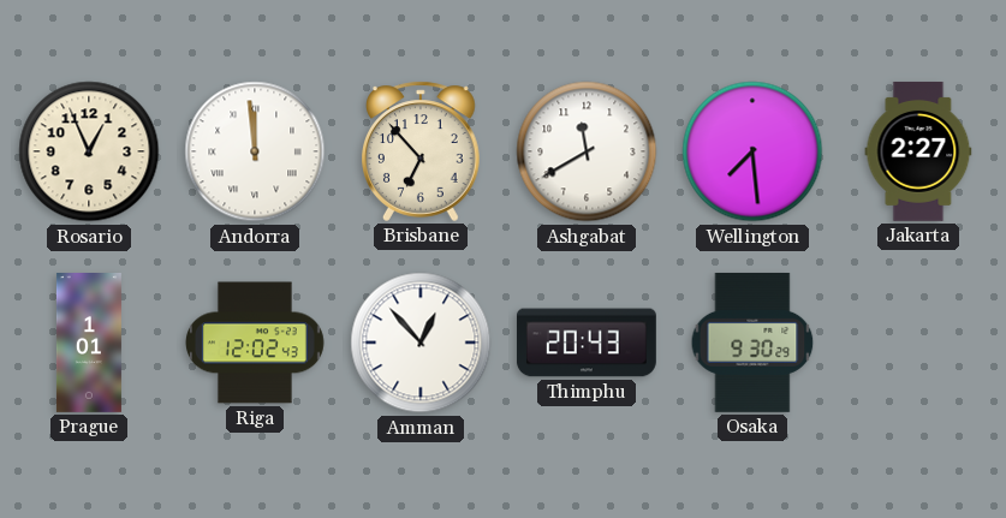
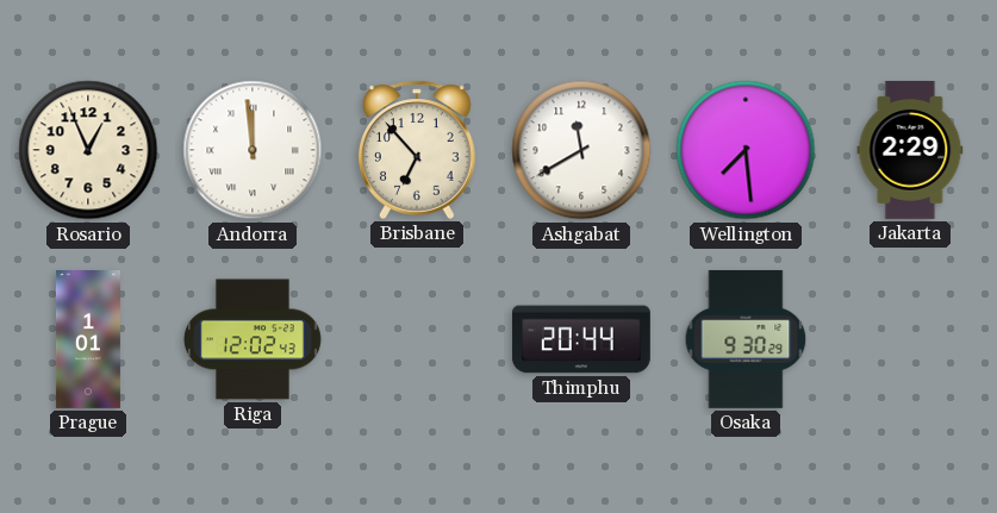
Jakarta: 2:27 -> 2:29 (910, 150)
Amman: 12:53 -> none (421, 343)
Thimphu: 20:43 -> 20:44 (581, 339)
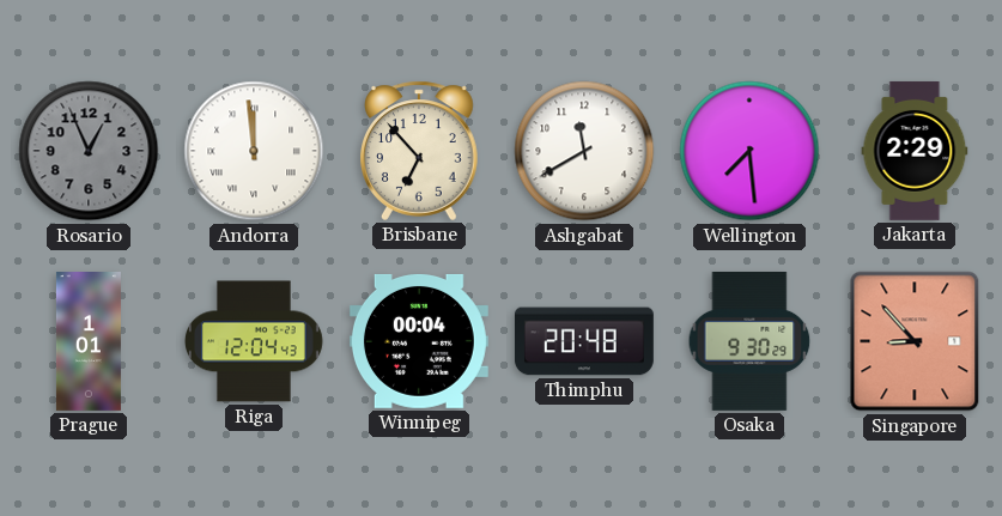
Rosario dial: cream -> grey (89, 151)
Riga: 12:02 -> 12:04 (254, 341)
Winnipeg: none -> 00:04 (419, 341)
Thimphu: 20:44 -> 20:48 (584, 341)
Singapore: none -> 8:53 (915, 341)
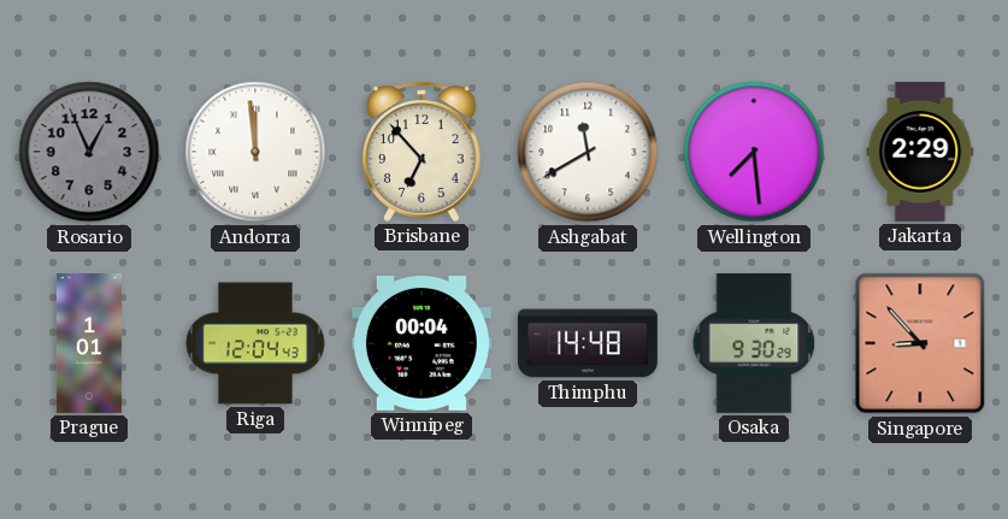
Thimphu: 20:48 -> 14:48 (588, 343)
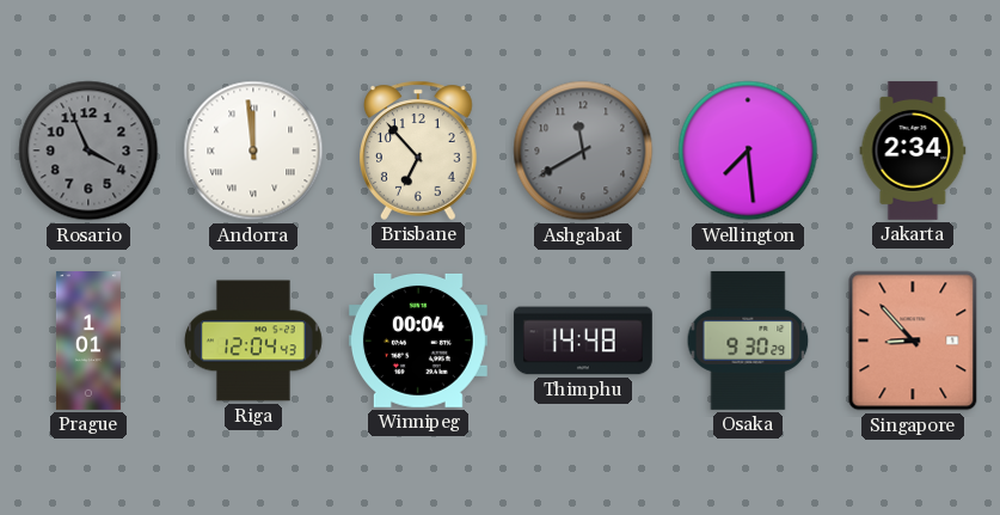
Rosario: 12:56 -> 3:56 (88, 151)
Ashgabat dial: white -> grey (583, 151)
Jakarta: 2:29 -> 2:34 (913, 151)
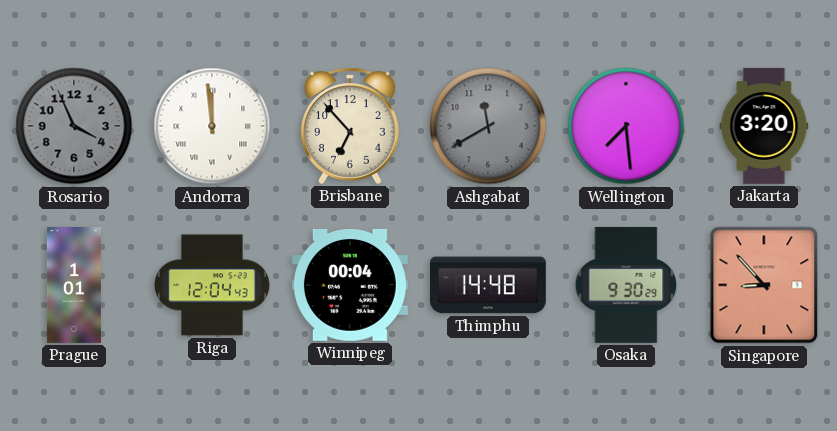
Jakarta: 2:34 -> 3:20 (764, 126)
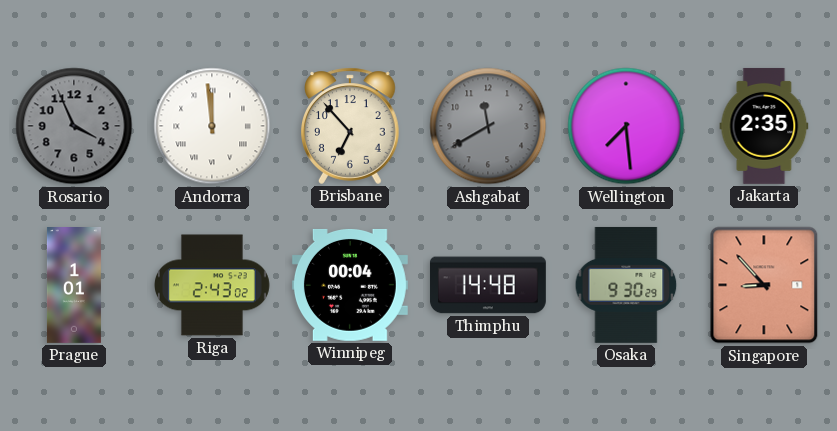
Jakarta: 3:20 -> 2:35 (764, 126)
Riga: 12:04 -> 2:43 (212, 285)
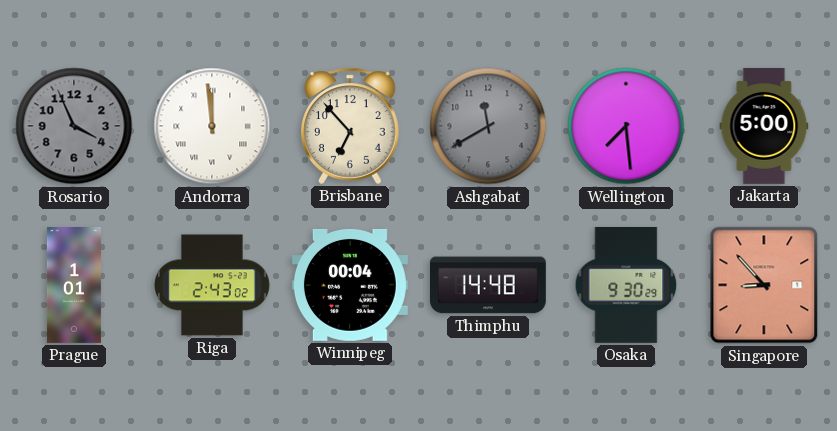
Jakarta: 2:35 -> 5:00 (764, 126)
